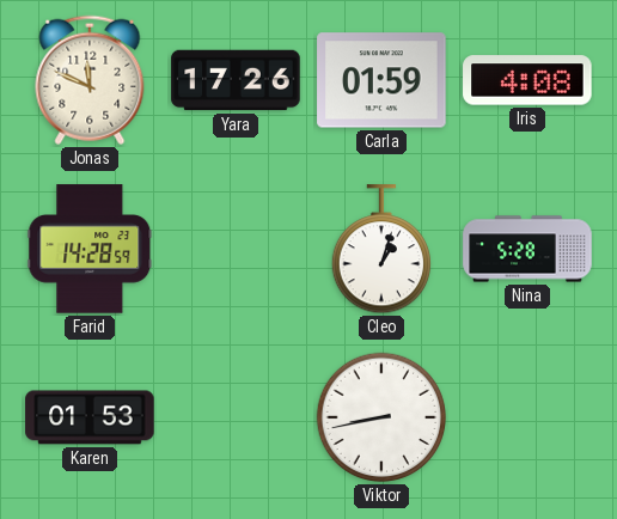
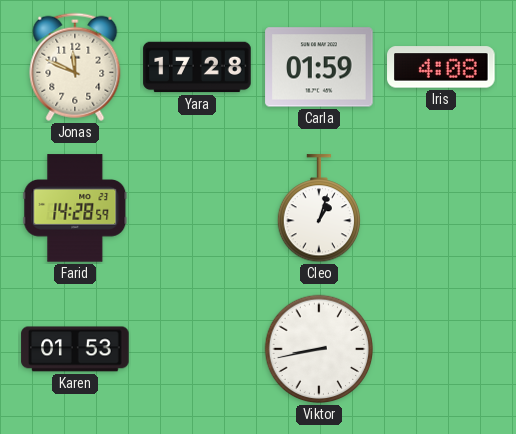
Yara: 17:26 -> 17:28 (197, 67)
Nina: 5:28 -> none (527, 249)
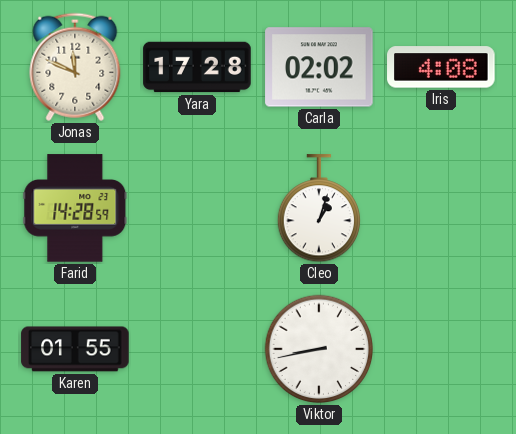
Carla: 01:59 -> 02:02 (319, 67)
Karen: 01:53 -> 01:55 (75, 349)
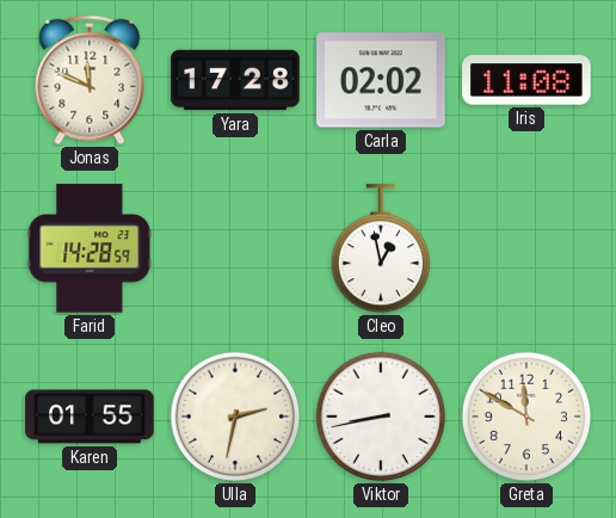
Iris: 4:08 -> 11:08 (526, 80)
Cleo: 1:03 -> 12:58 (380, 249)
Ulla: none -> 2:32 (235, 417)
Greta: none -> 11:50 (526, 417)
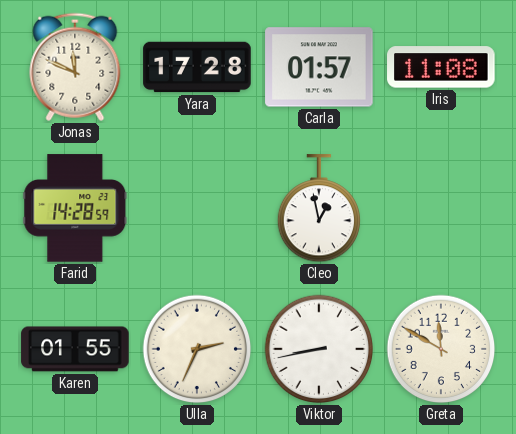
Carla: 02:02 -> 01:57 (319, 67)
Ulla: 2:32 -> 2:34 (197, 349)
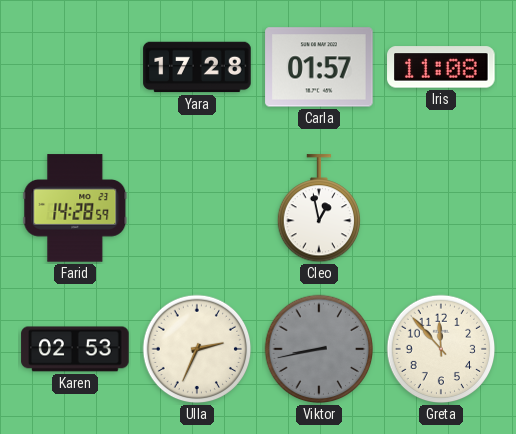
Jonas: 11:49 -> none (75, 67)
Karen: 01:55 -> 02:53 (75, 349)
Viktor dial: white -> grey (319, 349)
Greta: 11:50 -> 11:53 (441, 349)
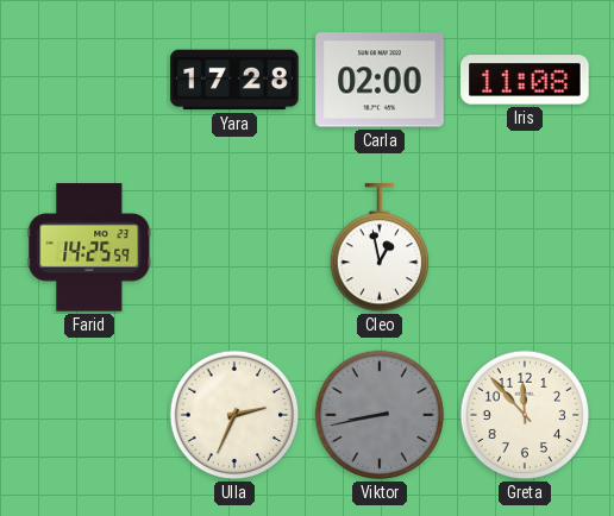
Carla: 01:57 -> 02:00 (380, 80)
Farid: 14:28 -> 14:25 (89, 247)
Karen: 02:53 -> none (75, 349)
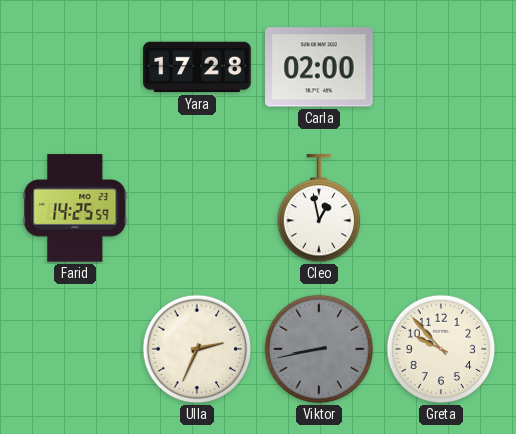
Iris: 11:08 -> none (525, 80)
Greta: 11:53 -> 9:53 (441, 349)
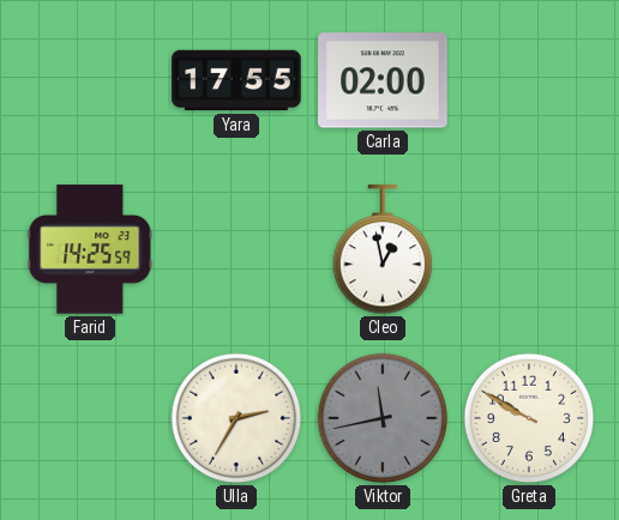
Yara: 17:28 -> 17:55 (236, 80)
Ulla: 2:34 -> 2:35 (236, 418)
Viktor: 8:43 -> 11:43 (383, 418)
Greta: 9:53 -> 9:50 (529, 418)
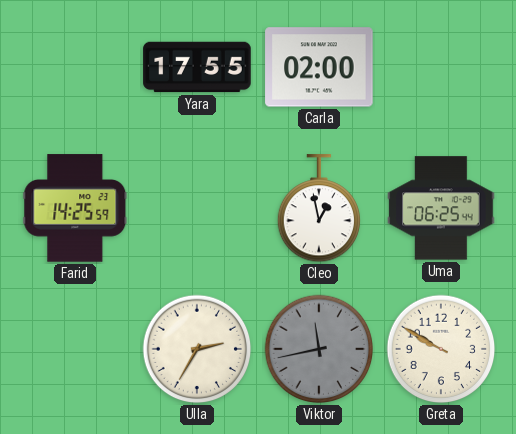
Uma: none -> 06:25 (441, 208)
